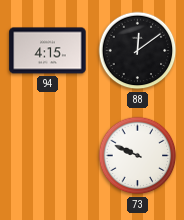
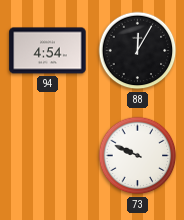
94: 4:15 -> 4:54 (48, 51)
88: 12:09 -> 12:05 (138, 51)
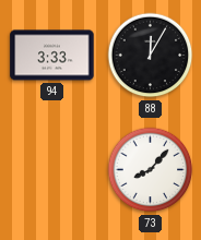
94: 4:54 -> 3:33 (52, 56)
73: 9:49 -> 8:07 (151, 170)
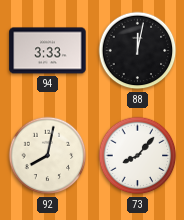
88: 12:05 -> 12:02 (138, 51)
92: none -> 8:02 (48, 156)
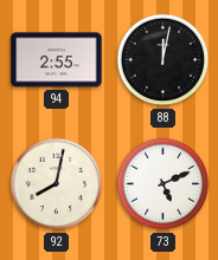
94: 3:33 -> 2:55 (57, 60)
73: 8:07 -> 5:11 (163, 184)
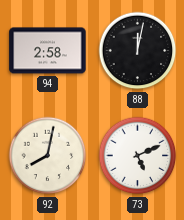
94: 2:55 -> 2:58 (48, 51)
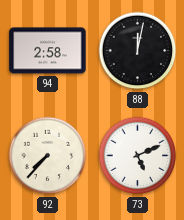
92: 8:02 -> 7:37 (48, 156)
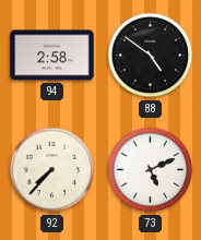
88: 12:02 -> 4:51 (151, 56)
